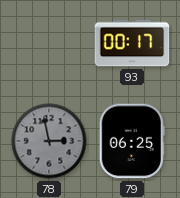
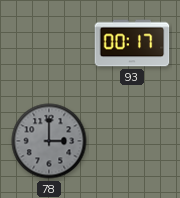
78: 2:58 -> 3:00 (49, 141)
79: 06:25 -> none (132, 141)
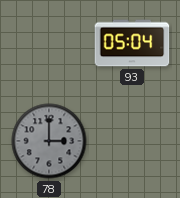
93: 00:17 -> 05:04 (132, 43)
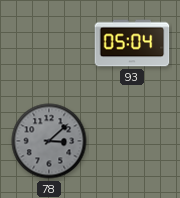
78: 3:00 -> 3:08 (49, 141)
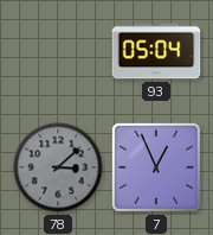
7: none -> 12:56 (156, 167)
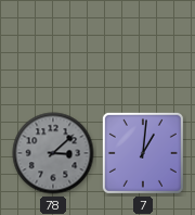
93: 05:04 -> none (156, 51)
7: 12:56 -> 1:01 (143, 153)
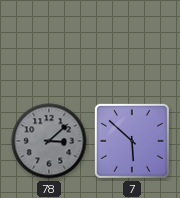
7: 1:01 -> 5:52 (132, 141)
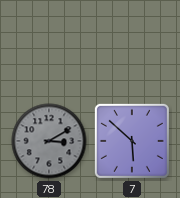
78: 3:08 -> 3:10 (49, 141)
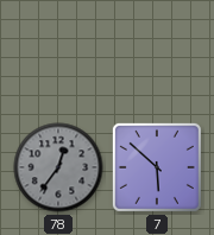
78: 3:10 -> 12:36 (58, 167)
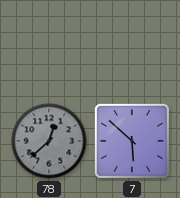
78: 12:36 -> 12:38 (49, 141)
